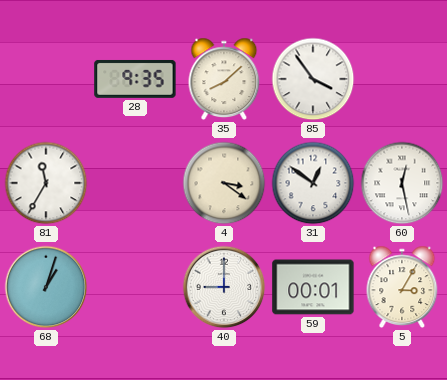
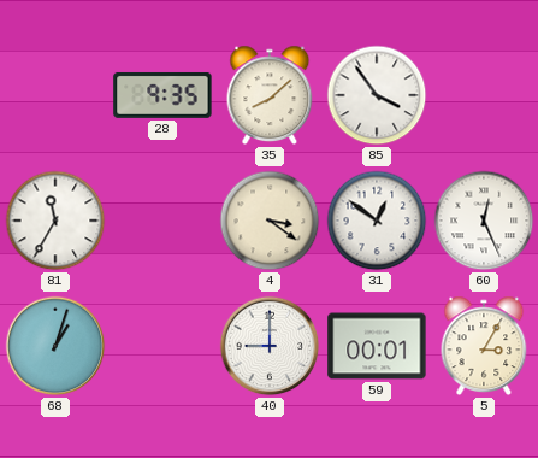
60: 12:28 -> 12:26 (484, 221)
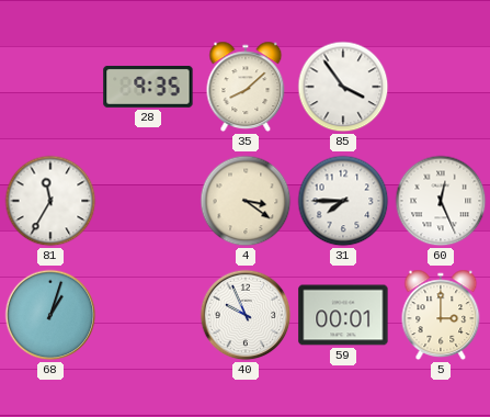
31: 12:51 -> 7:45 (343, 201)
40: 9:00 -> 9:56 (246, 315)
5: 3:05 -> 3:00 (441, 315)
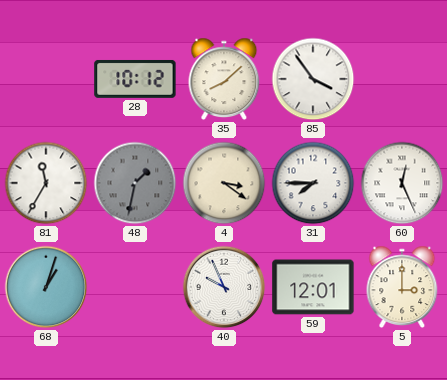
28: 9:35 -> 10:12 (135, 79)
48: none -> 1:32 (135, 183)
59: 00:01 -> 12:01 (313, 287)
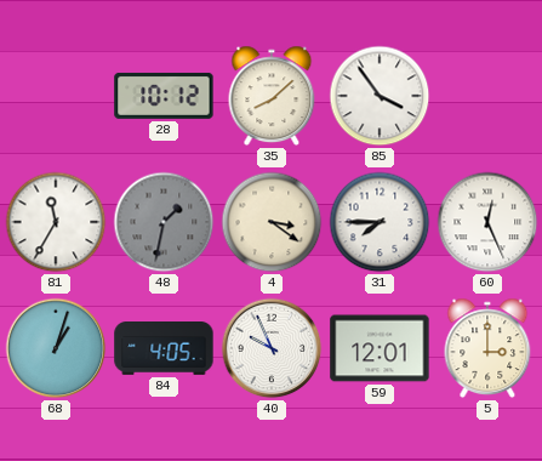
84: none -> 4:05 (164, 349)
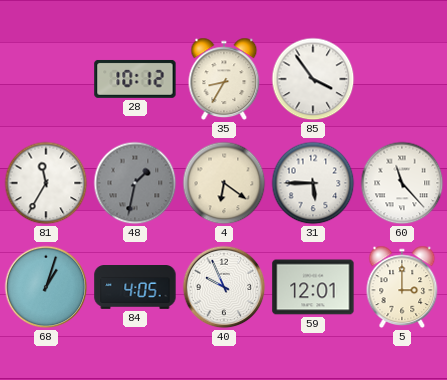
35: 8:08 -> 8:35 (224, 79)
4: 3:21 -> 6:21 (224, 183)
31: 7:45 -> 5:45 (313, 183)
60: 12:26 -> 11:23 (402, 183)
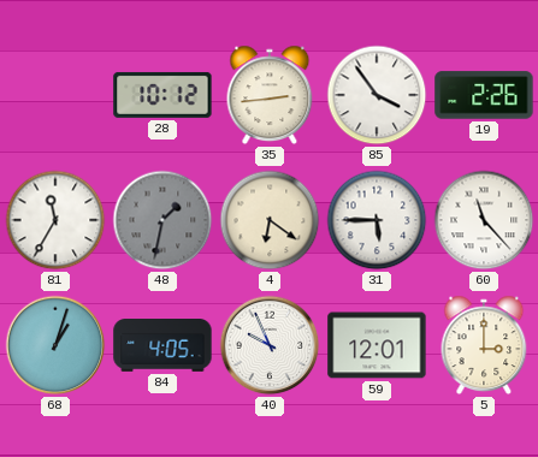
35: 8:35 -> 2:44 (270, 95)
19: none -> 2:26 (484, 95)
